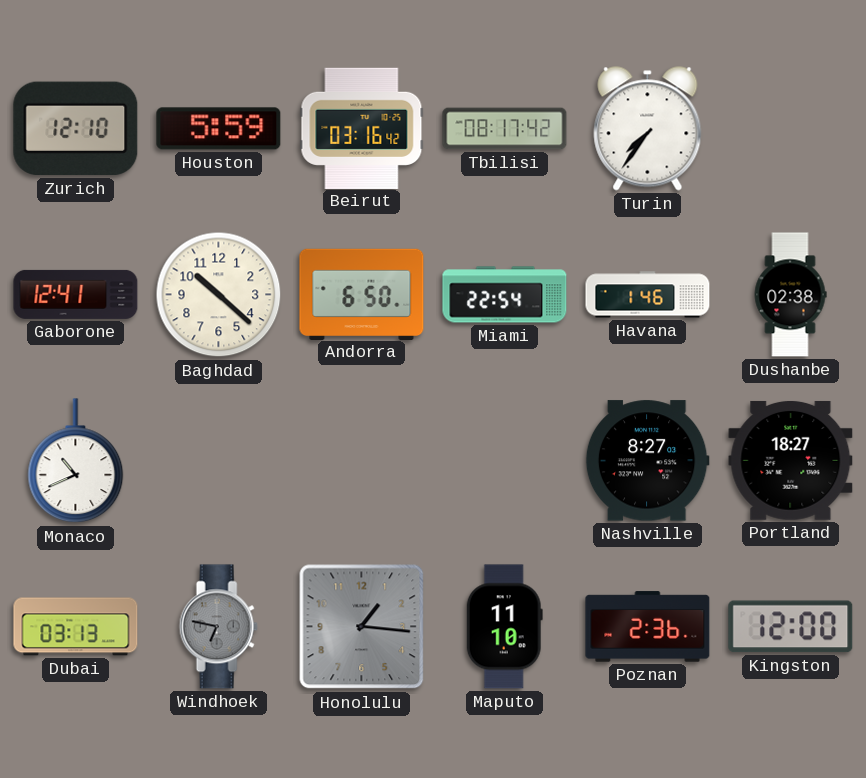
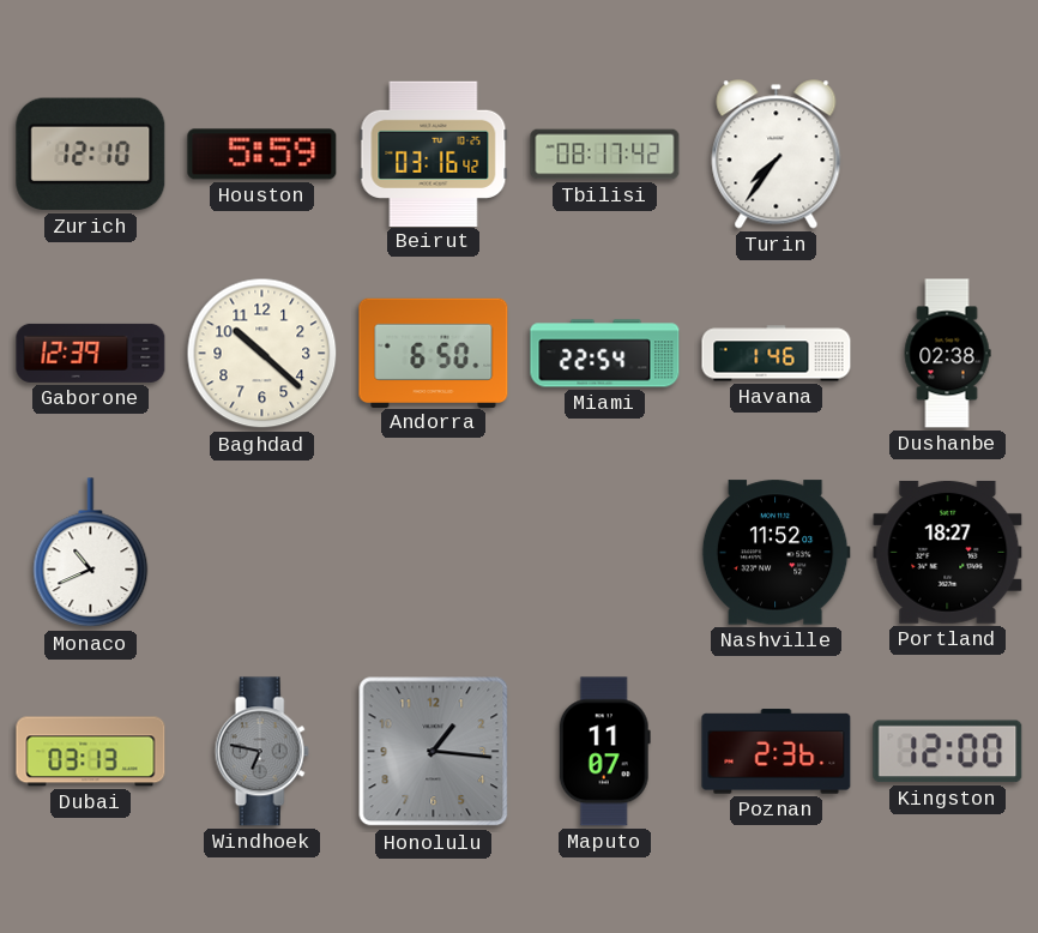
Gaborone: 12:41 -> 12:39 (91, 353)
Nashville: 8:27 -> 11:52 (776, 553)
Maputo: 11:10 -> 11:07 (604, 752)
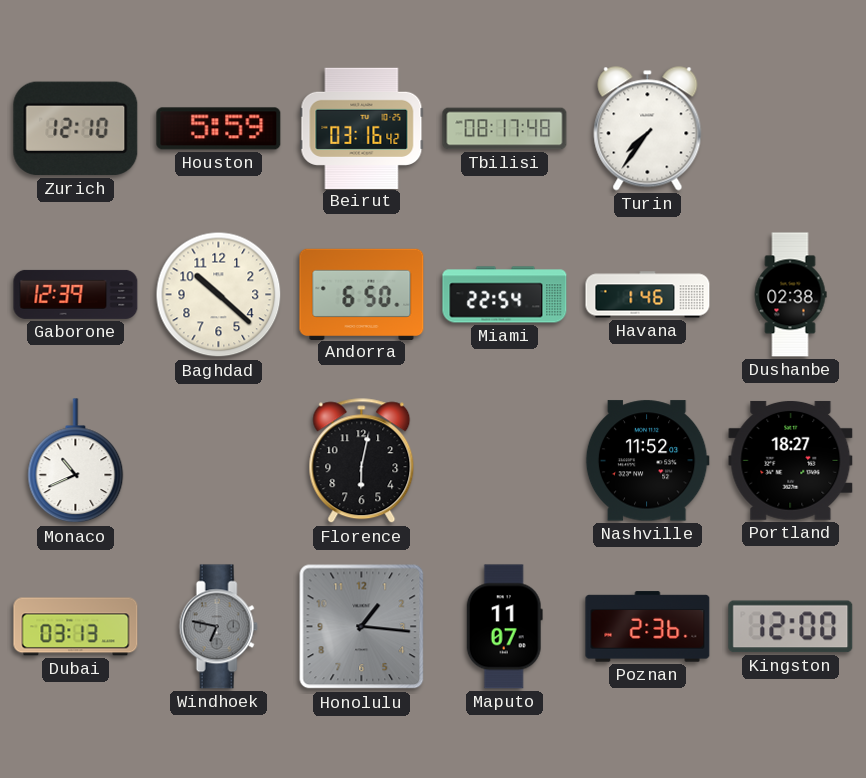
Tbilisi: 08:17:42 -> 08:17:48 (505, 129)
Florence: none -> 6:02 (362, 461)
